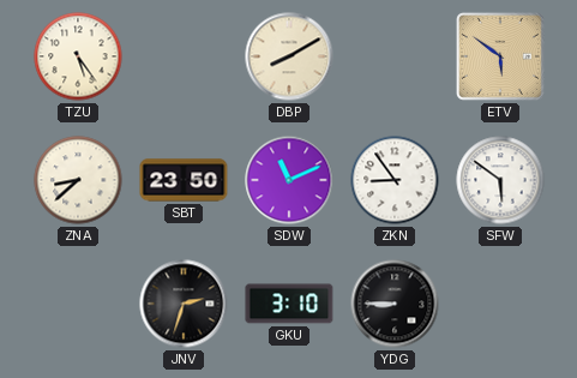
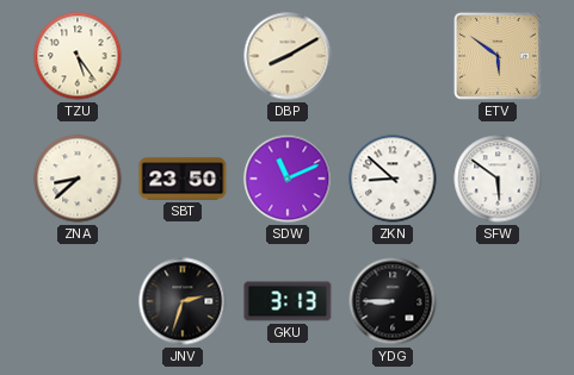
ZKN: 8:54 -> 8:52 (393, 179)
GKU: 3:10 -> 3:13 (288, 301)
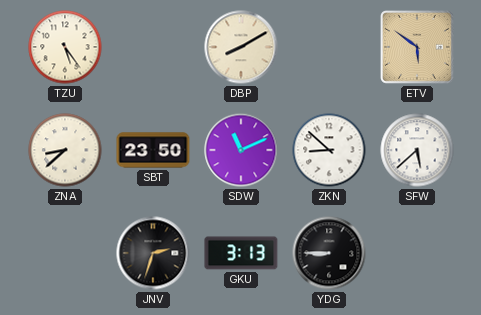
SFW: 5:51 -> 5:38 (417, 150)
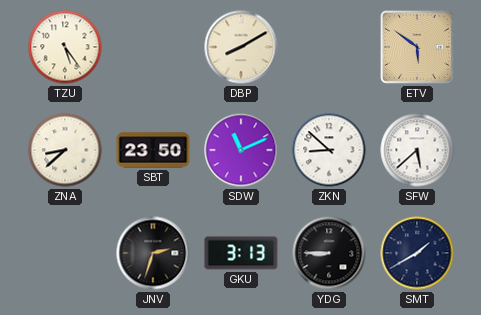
SMT: none -> 1:40 (417, 253)
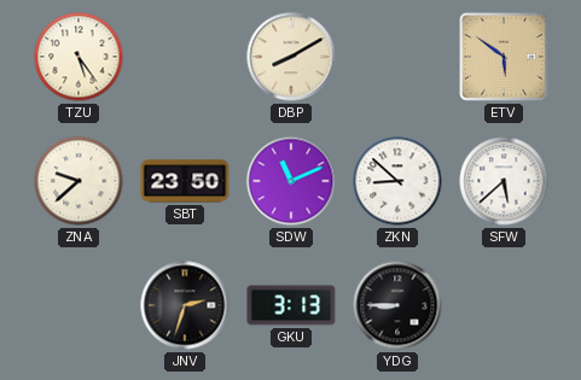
ZNA: 8:38 -> 9:38 (79, 181)
SMT: 1:40 -> none (417, 253)
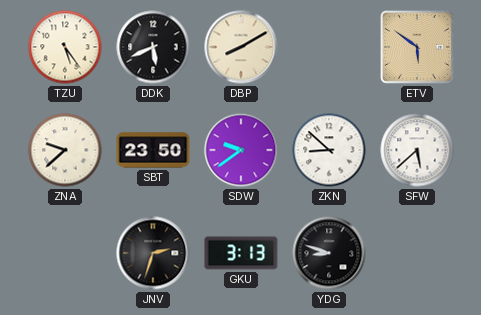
DDK: none -> 5:41 (153, 47)
SDW: 11:11 -> 9:39 (241, 150)
YDG: 8:45 -> 8:48 (329, 253)
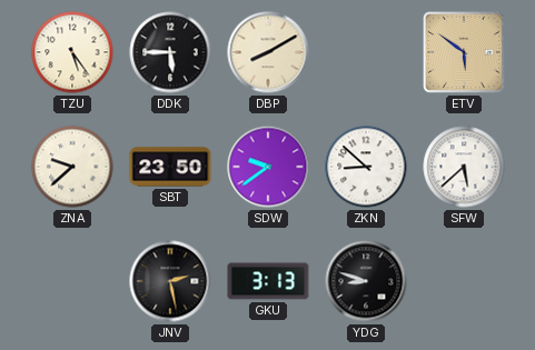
DDK: 5:41 -> 5:45 (170, 52)
JNV: 2:33 -> 2:28 (170, 281)
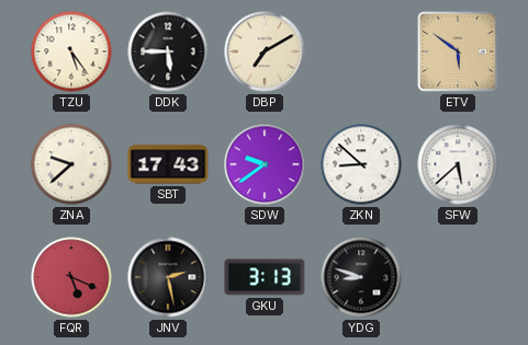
DBP: 8:10 -> 7:10 (265, 51)
SBT: 23:50 -> 17:43 (168, 164)
FQR: none -> 5:19 (71, 277)
